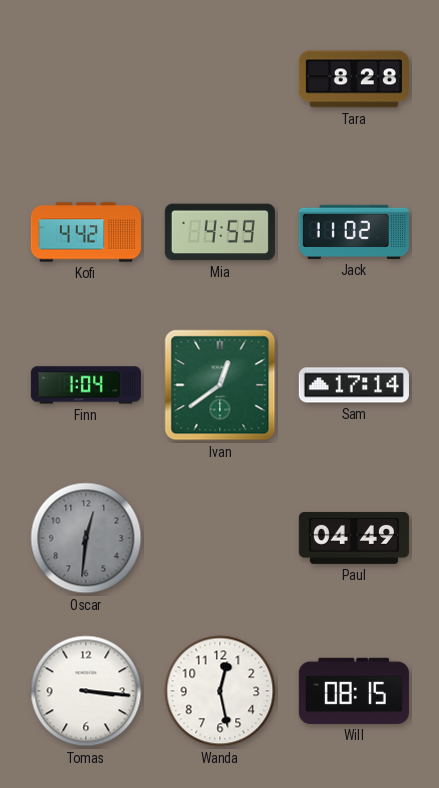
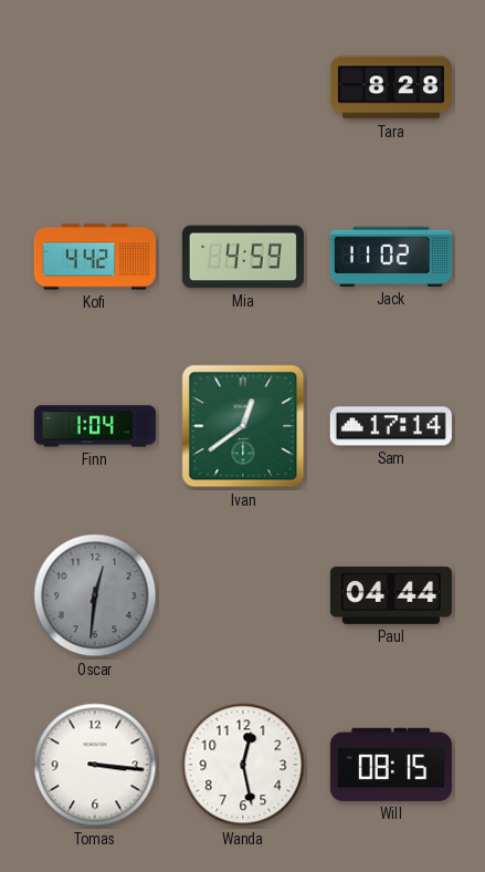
Paul: 04:49 -> 04:44 (391, 595)
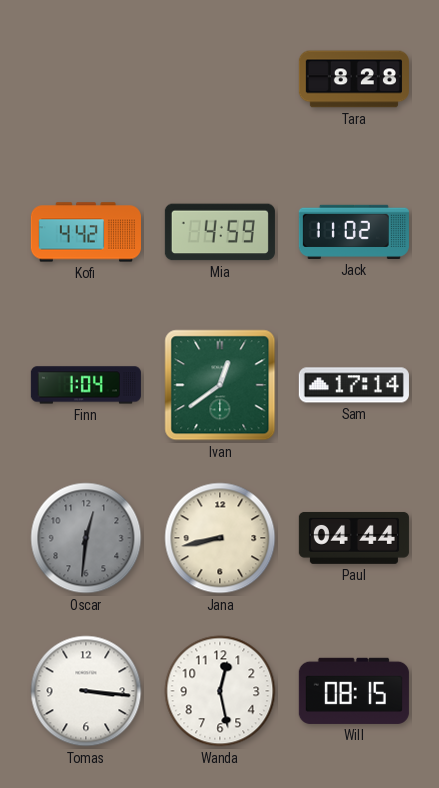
Jana: none -> 8:43 (220, 538)
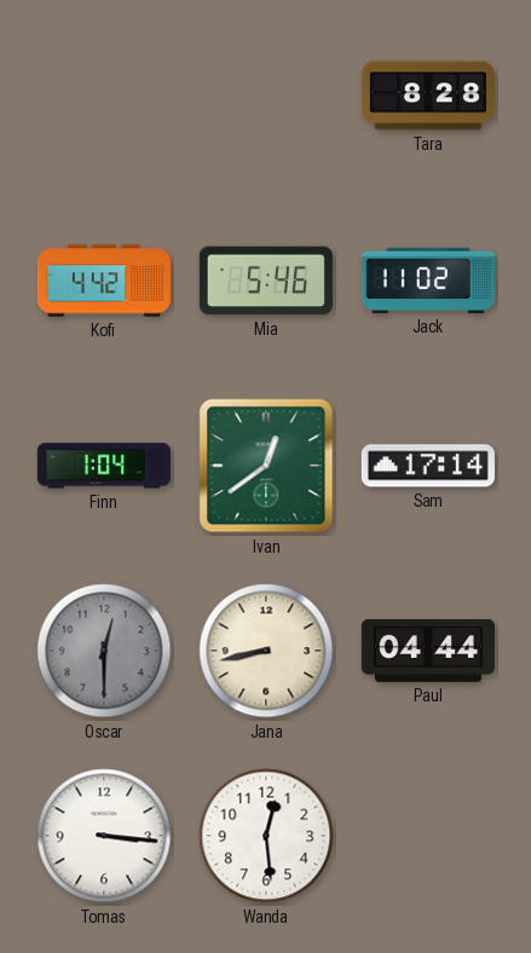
Mia: 4:59 -> 5:46 (266, 281)
Oscar: 12:31 -> 12:30 (104, 651)
Wanda: 12:28 -> 12:29 (266, 836)
Will: 08:15 -> none (354, 691)
